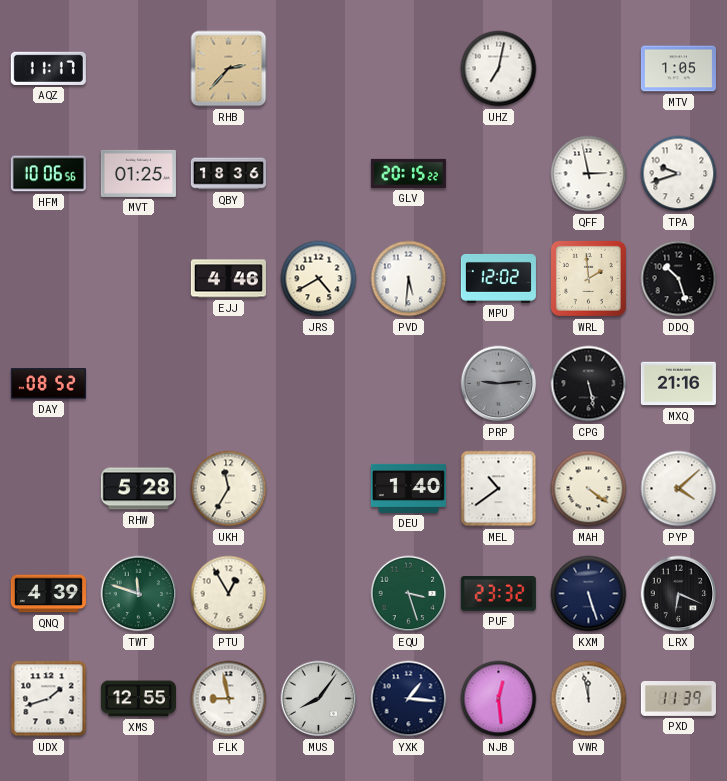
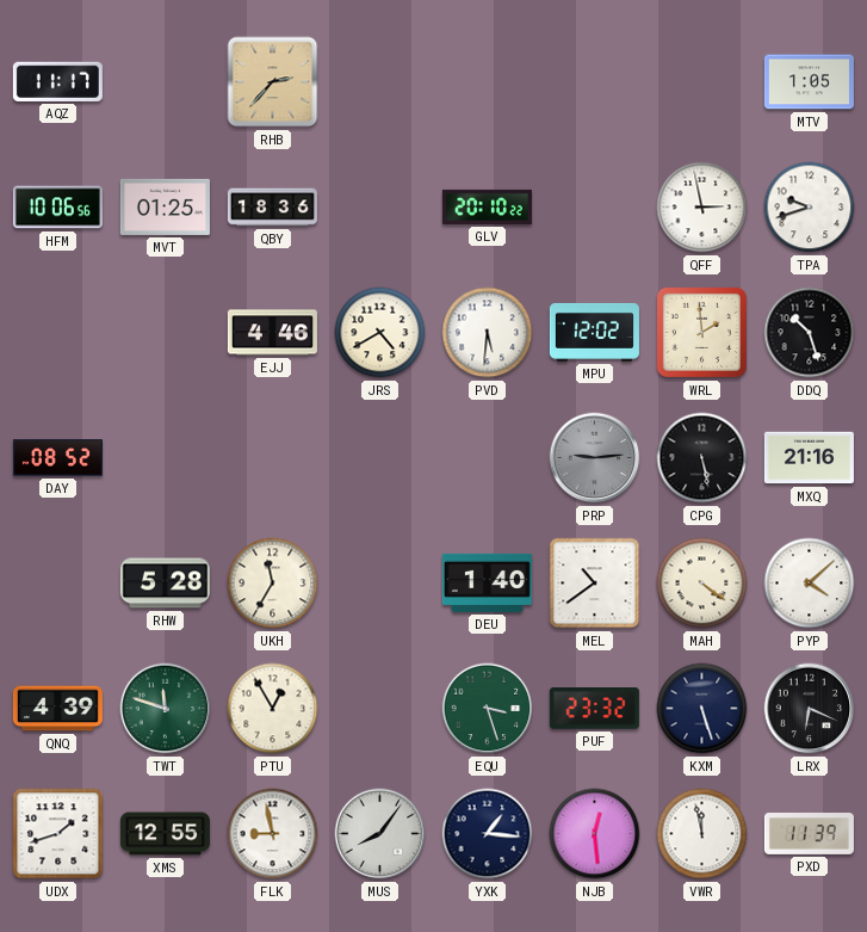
UHZ: 7:02 -> none (499, 69)
GLV: 20:15 -> 20:10 (487, 206)
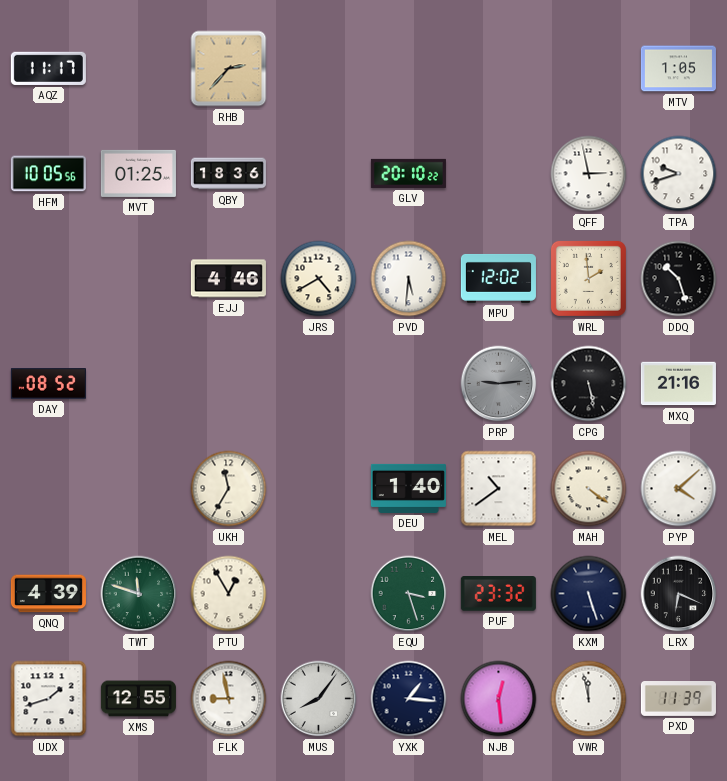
HFM: 10:06 -> 10:05 (48, 174)
RHW: 5:28 -> none (165, 584)
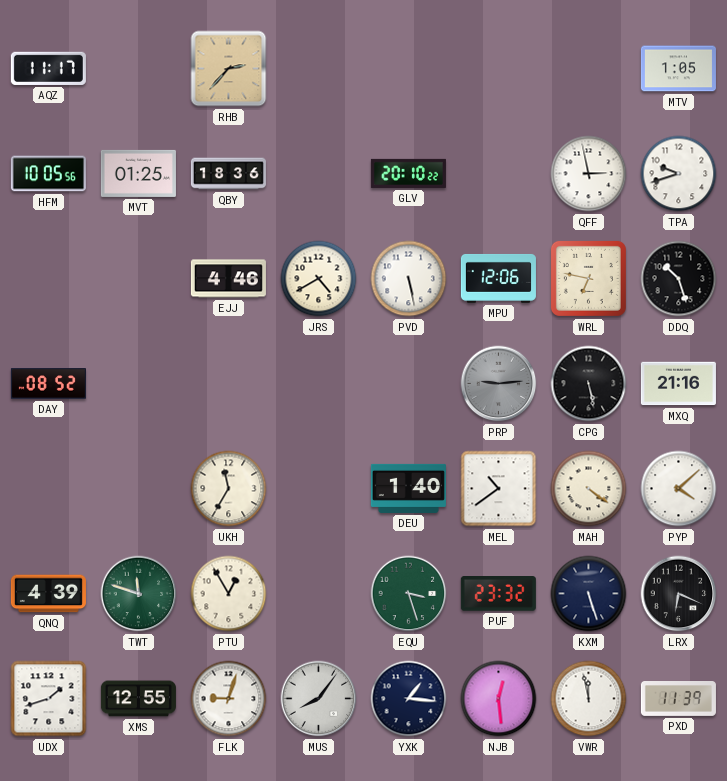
PVD: 5:31 -> 5:28 (409, 279)
MPU: 12:02 -> 12:06 (498, 278)
WRL: 1:59 -> 6:47 (588, 278)
FLK: 8:58 -> 9:03 (229, 699)
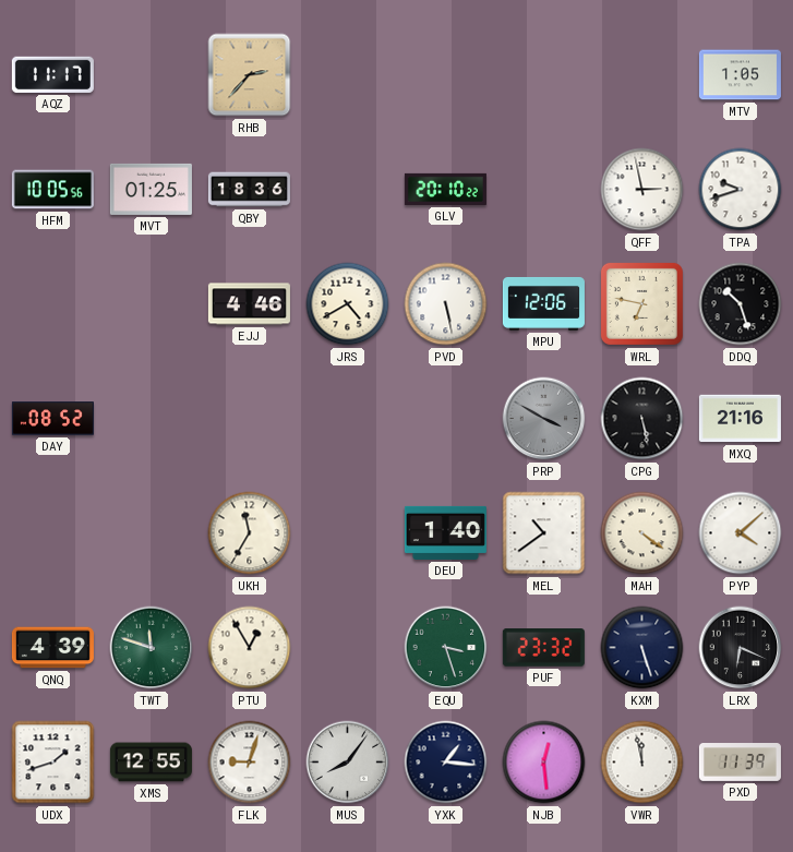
PRP: 9:14 -> 3:50 (544, 419)
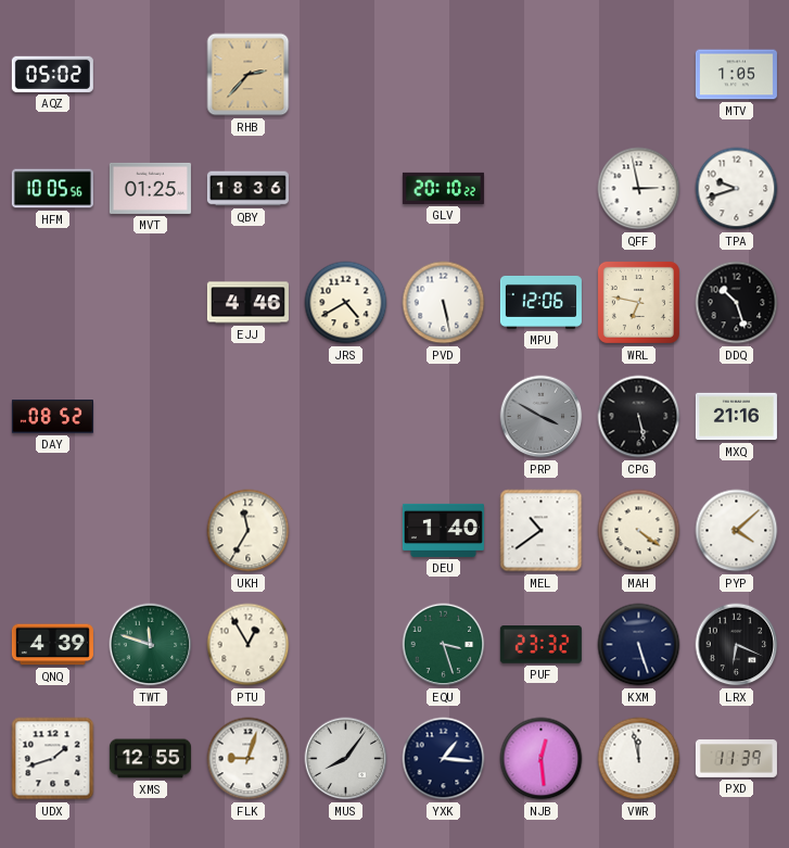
AQZ: 11:17 -> 05:02 (52, 74)
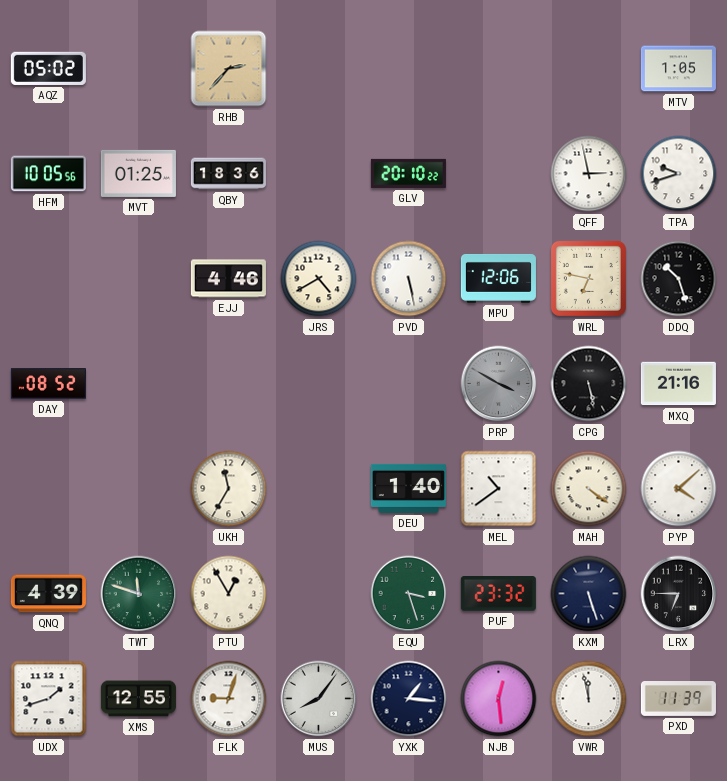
LRX: 6:19 -> 6:45 (679, 594)
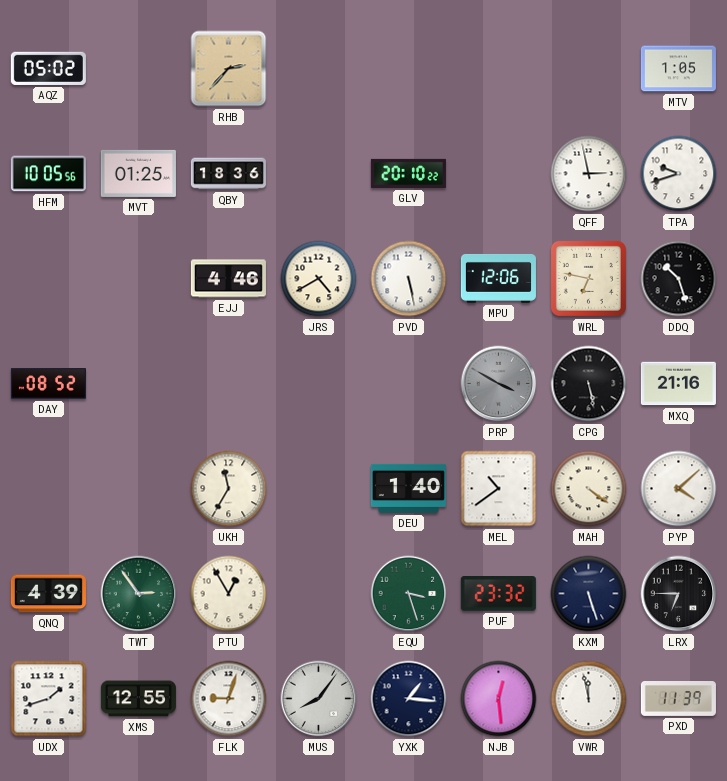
TWT: 11:48 -> 2:54 (139, 594)
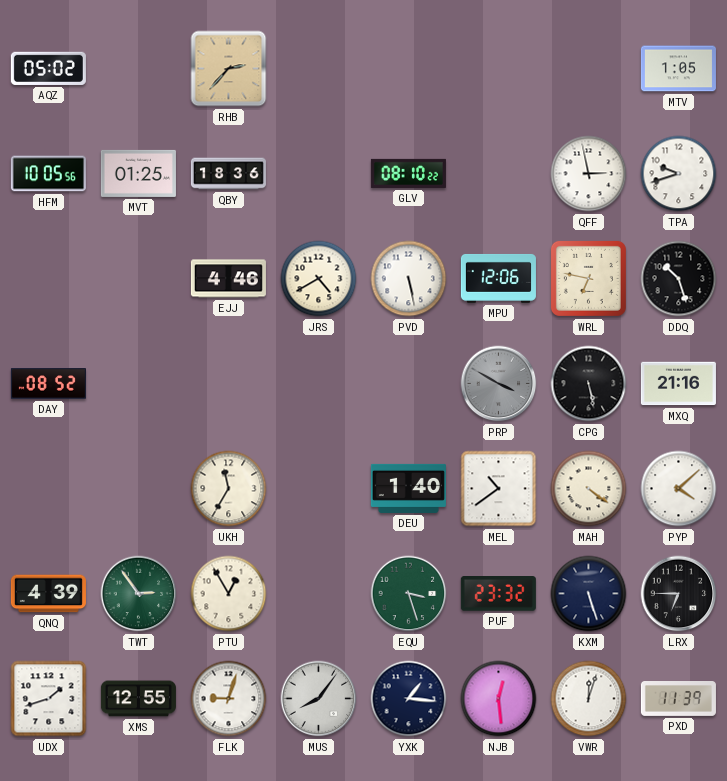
GLV: 20:10 -> 08:10 (408, 173)
VWR: 11:58 -> 12:03 (589, 699)
